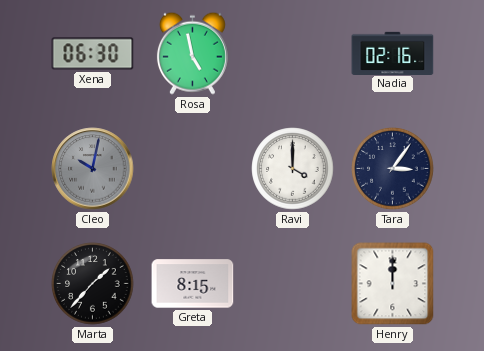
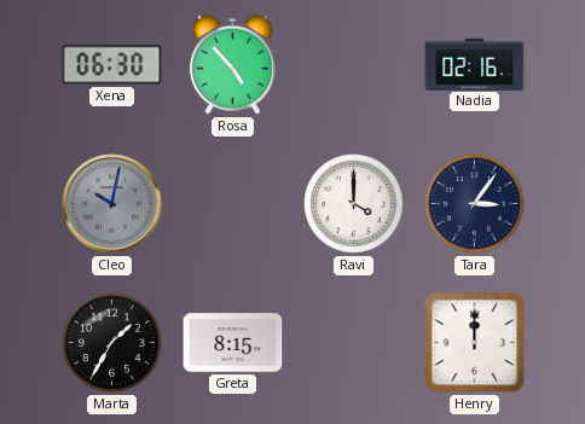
Rosa: 4:58 -> 4:53 (232, 64)
Marta: 1:37 -> 1:35 (112, 343)
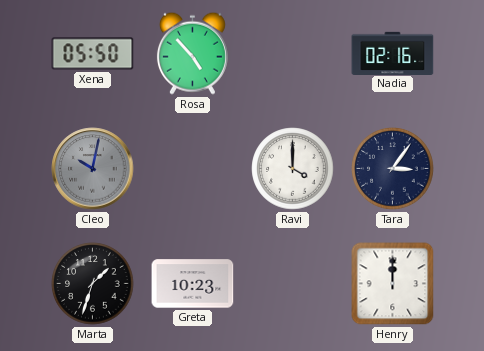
Xena: 06:30 -> 05:50 (93, 54)
Marta: 1:35 -> 1:33 (93, 284)
Greta: 8:15 -> 10:23 (193, 284)
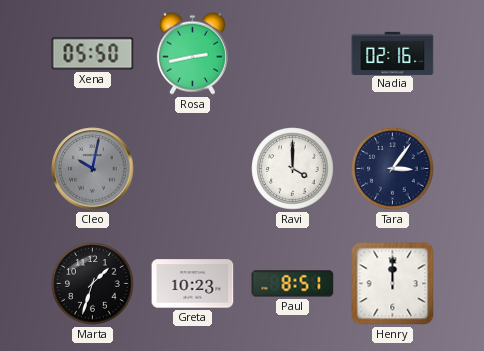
Rosa: 4:53 -> 2:43 (192, 53)
Paul: none -> 8:51 (293, 284)
